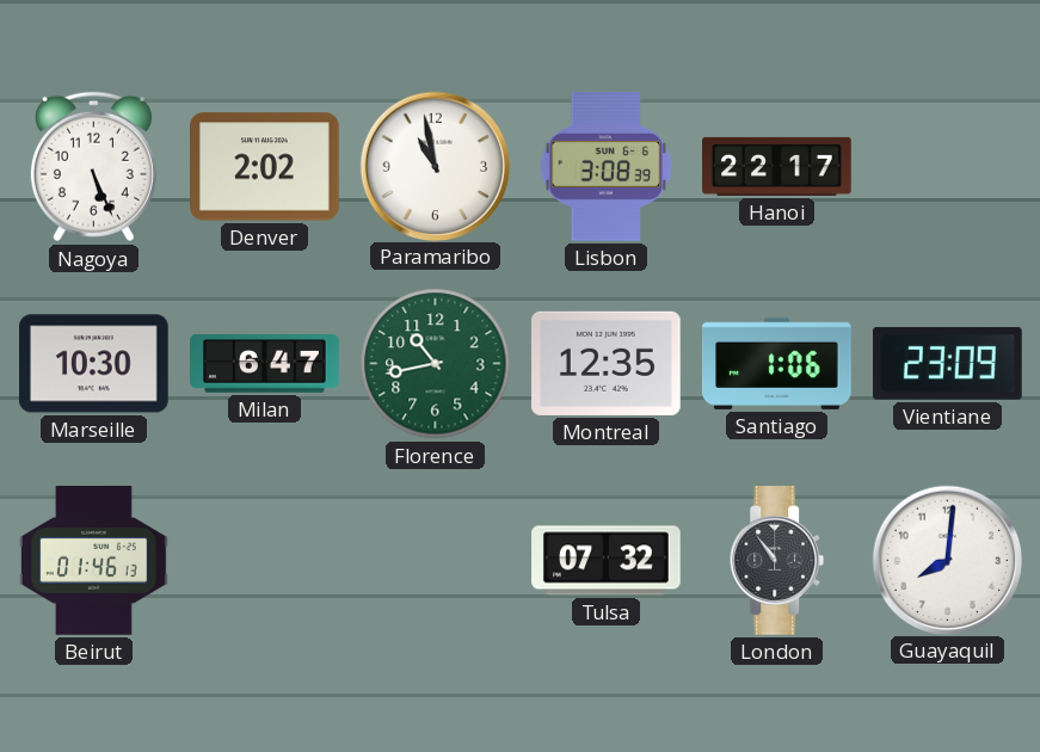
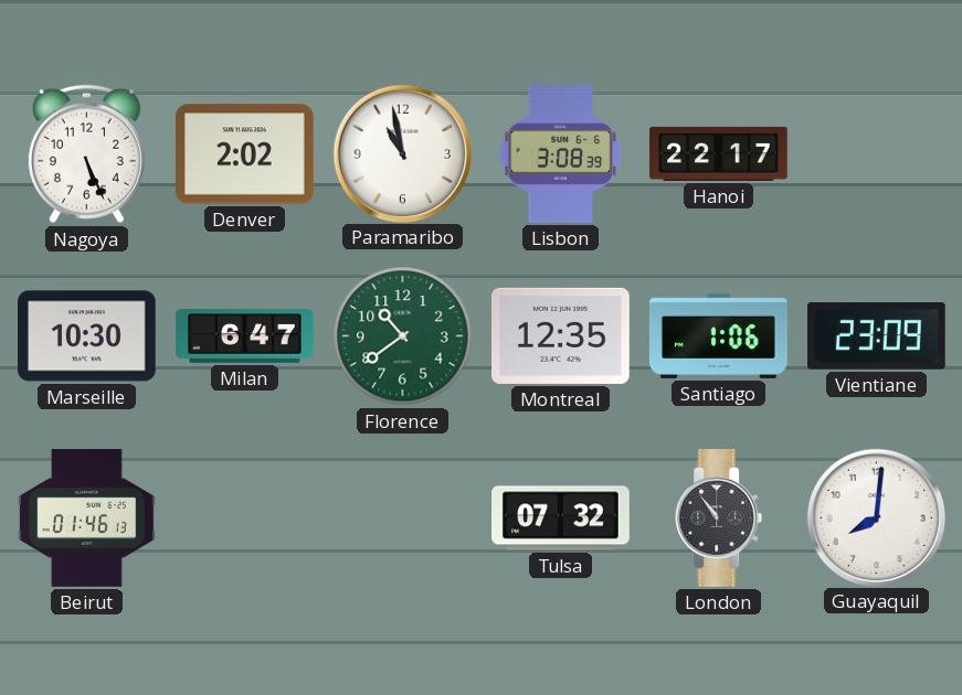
Florence: 10:43 -> 10:39 (403, 336)
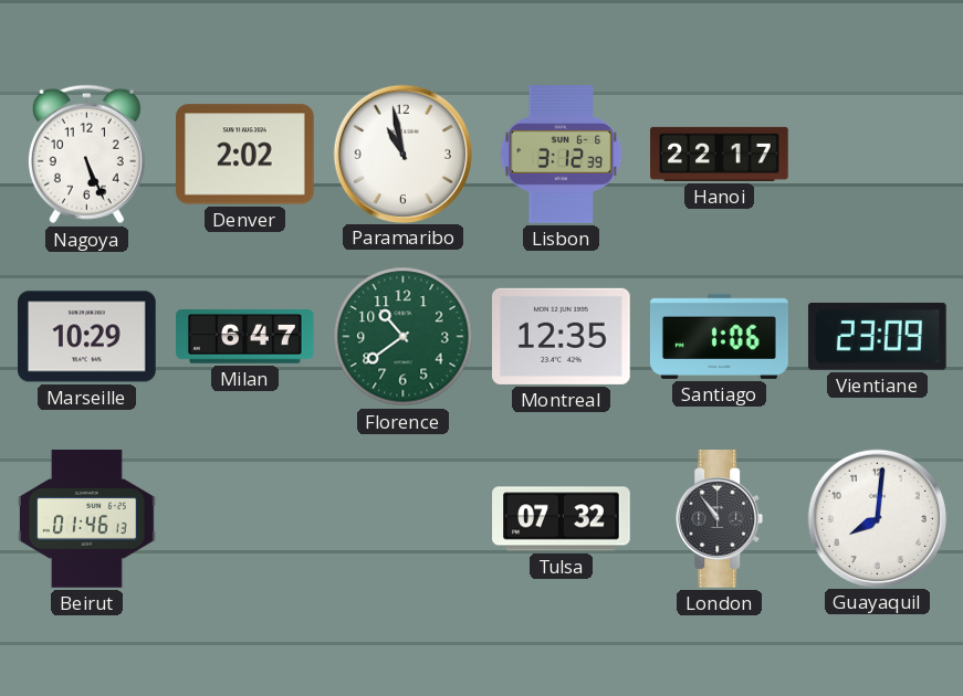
Lisbon: 3:08 -> 3:12 (562, 155)
Marseille: 10:30 -> 10:29 (87, 337)
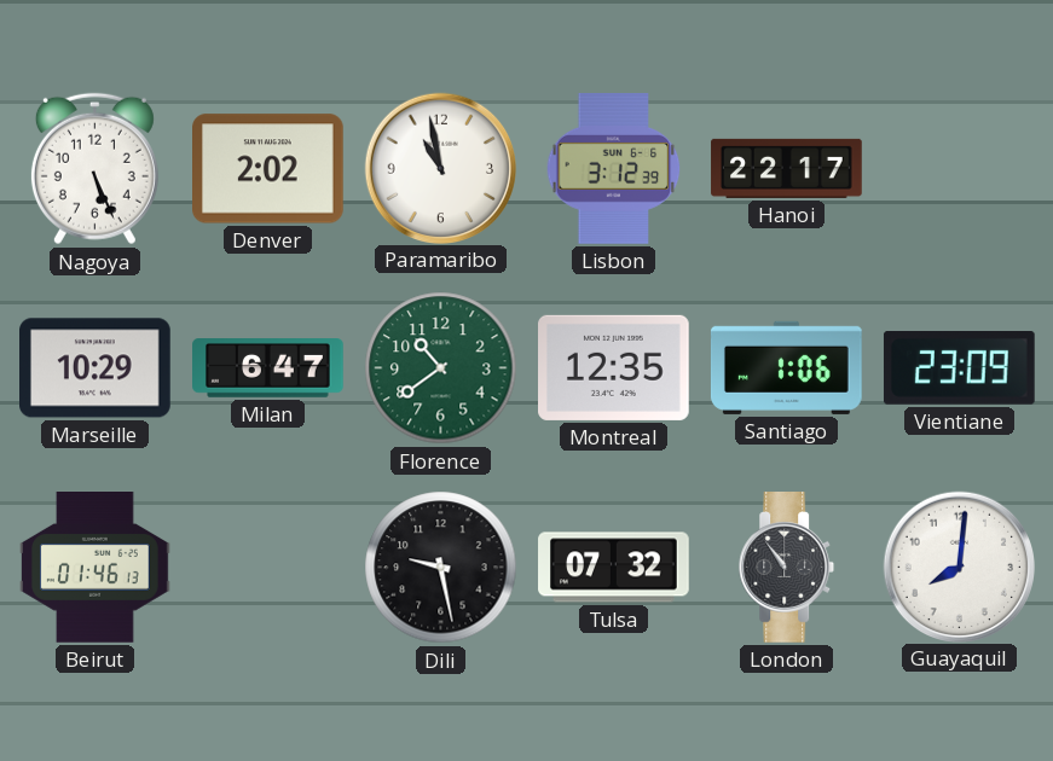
Dili: none -> 9:28 (441, 568)
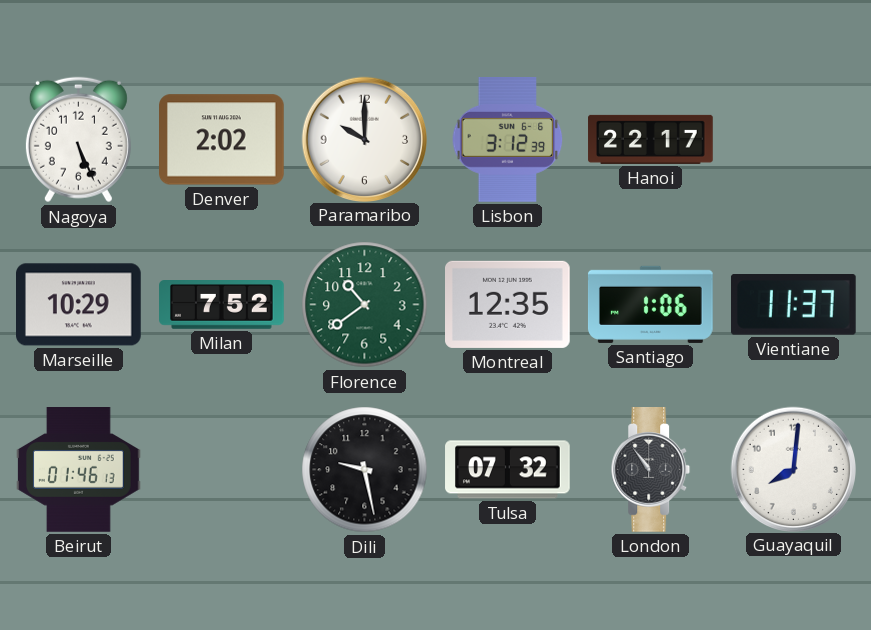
Paramaribo: 10:58 -> 10:00 (364, 139)
Milan: 6:47 -> 7:52 (222, 305)
Vientiane: 23:09 -> 11:37 (793, 305)
